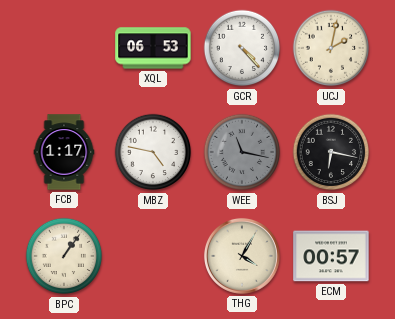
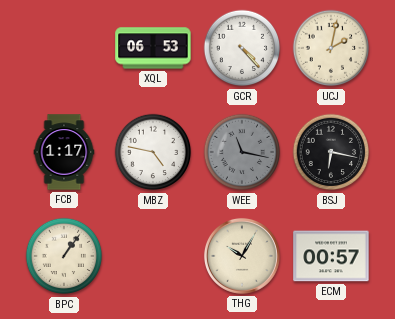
THG: 4:05 -> 10:05 (242, 256)
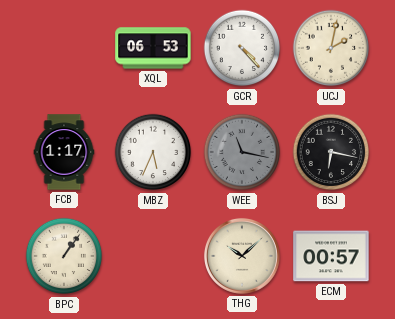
MBZ: 4:47 -> 5:34 (153, 152)
THG: 10:05 -> 10:08 (242, 256)
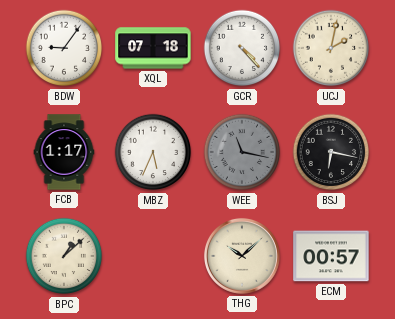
BDW: none -> 9:06 (64, 48)
XQL: 06:53 -> 07:18 (153, 48)
BPC: 1:06 -> 1:08 (64, 256)
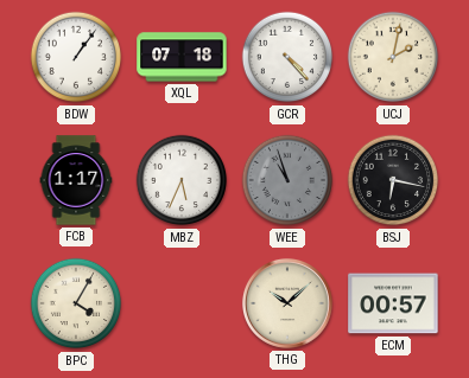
BDW: 9:06 -> 1:06 (76, 57)
WEE: 11:17 -> 10:57 (287, 180)
BPC: 1:08 -> 4:05 (76, 303)
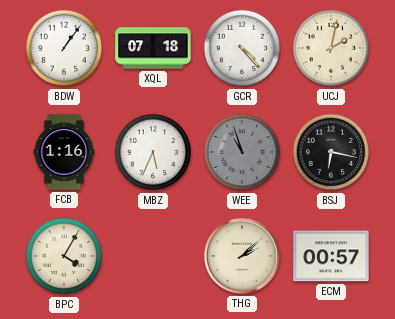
FCB: 1:17 -> 1:16 (64, 152)
THG: 10:08 -> 2:08 (242, 256)
